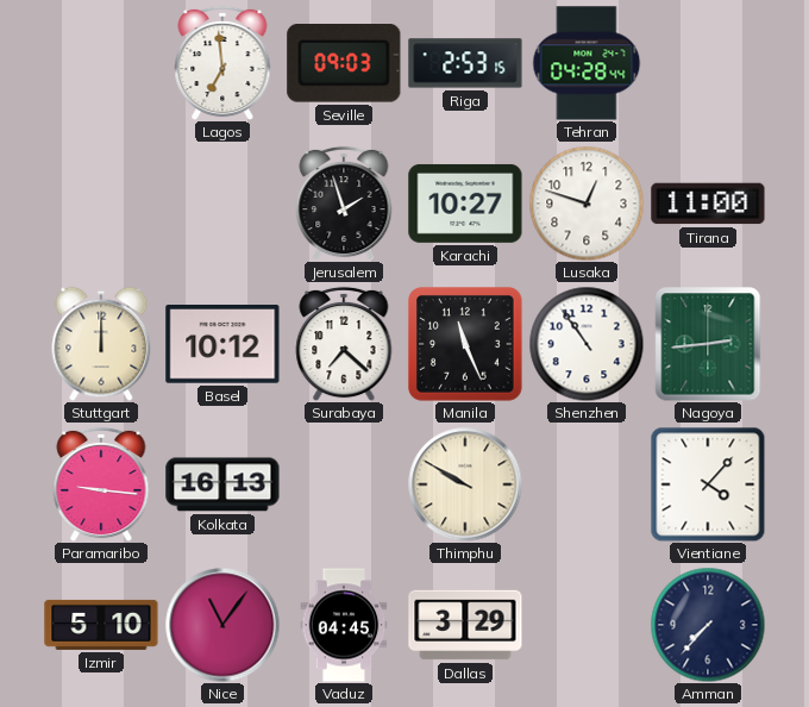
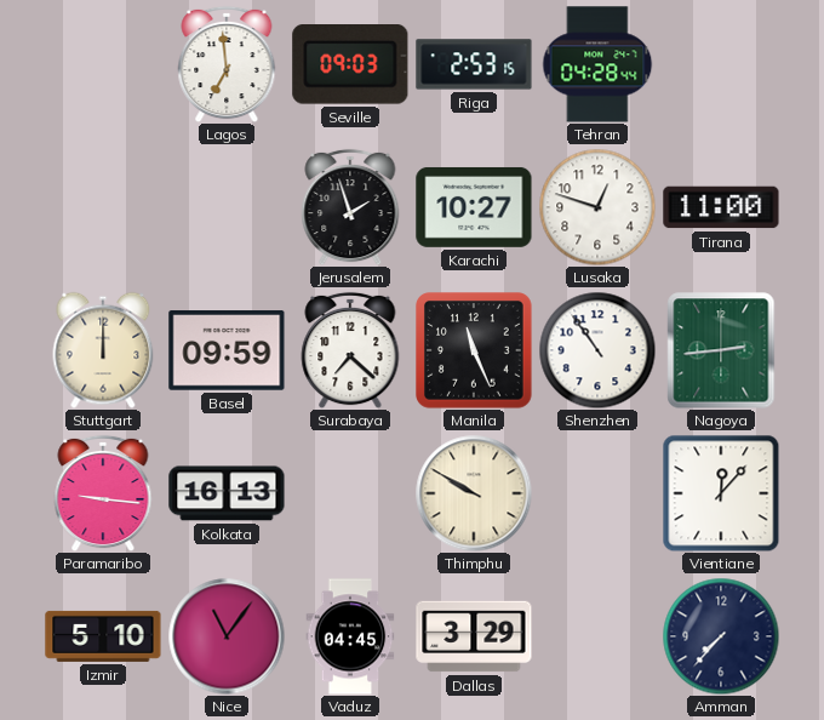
Basel: 10:12 -> 09:59 (227, 350)
Vientiane: 4:07 -> 12:07 (721, 493)
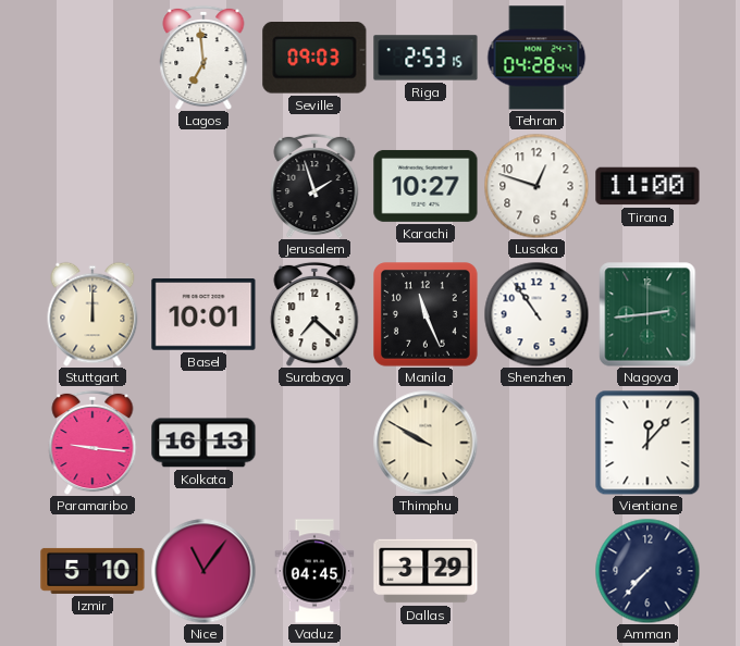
Basel: 09:59 -> 10:01 (203, 314)
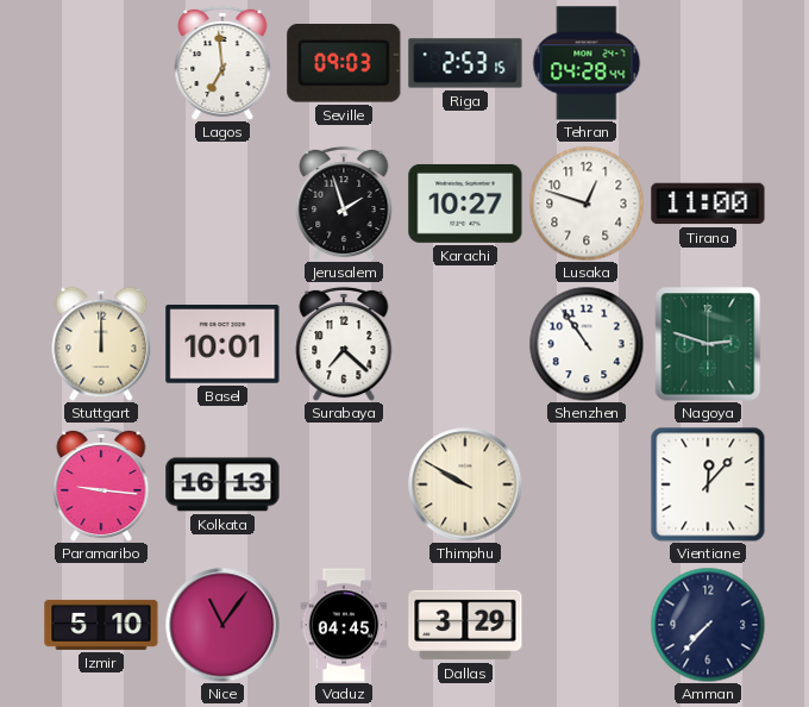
Manila: 11:26 -> none (427, 315)
Nagoya: 2:44 -> 2:48 (708, 344)
